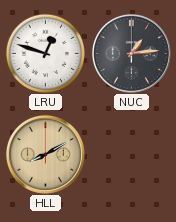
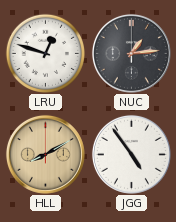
JGG: none -> 4:54 (131, 154)
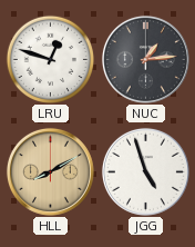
JGG: 4:54 -> 4:57 (145, 171)
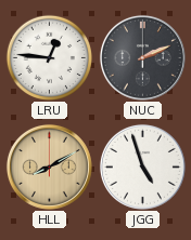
LRU: 12:48 -> 12:46 (49, 57)
NUC: 1:14 -> 2:11 (142, 57)
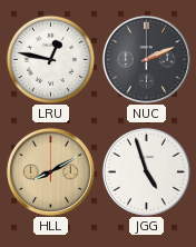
LRU: 12:46 -> 12:47 (50, 59)
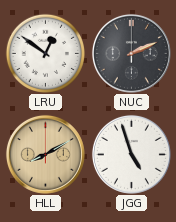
LRU: 12:47 -> 12:51 (45, 53)
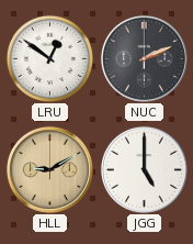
HLL: 8:10 -> 9:10 (49, 169)
JGG: 4:57 -> 5:00 (144, 169)
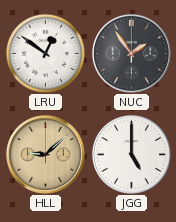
NUC: 2:11 -> 1:54 (131, 53)
HLL: 9:10 -> 9:08 (45, 154)
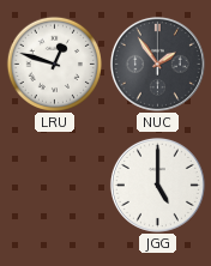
LRU: 12:51 -> 12:48 (54, 64)
HLL: 9:08 -> none (45, 154)
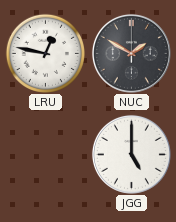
LRU: 12:48 -> 12:47 (45, 53)
NUC: 1:54 -> 1:50 (131, 53)
